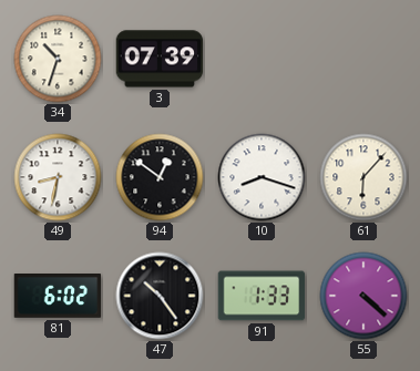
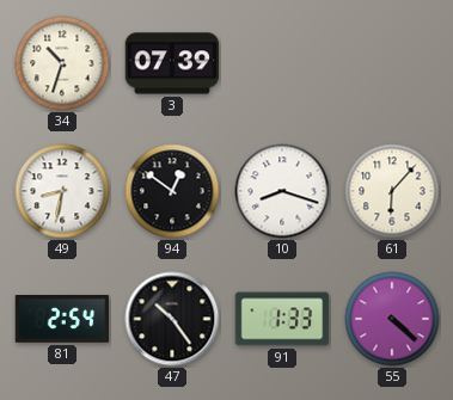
81: 6:02 -> 2:54 (62, 320)
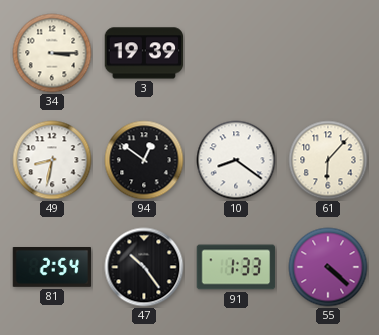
34: 10:33 -> 3:15 (52, 53)
3: 07:39 -> 19:39 (144, 53)
10: 8:18 -> 8:21 (236, 160)
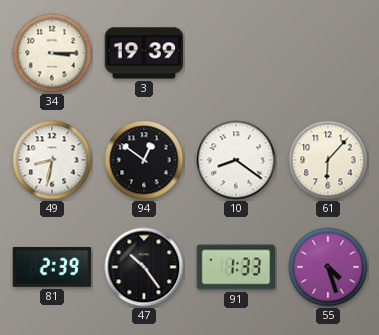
81: 2:54 -> 2:39 (52, 268)
55: 4:22 -> 4:27 (328, 267)
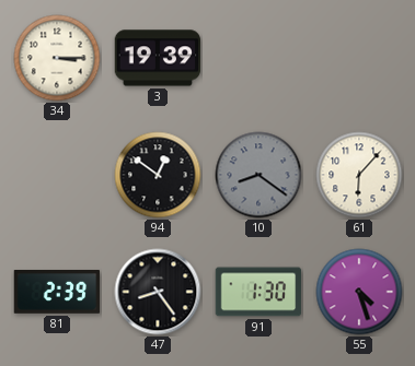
49: 8:32 -> none (52, 160)
10 dial: white -> grey (258, 175)
47: 10:24 -> 8:24 (158, 292)
91: 1:33 -> 1:30 (258, 292)
